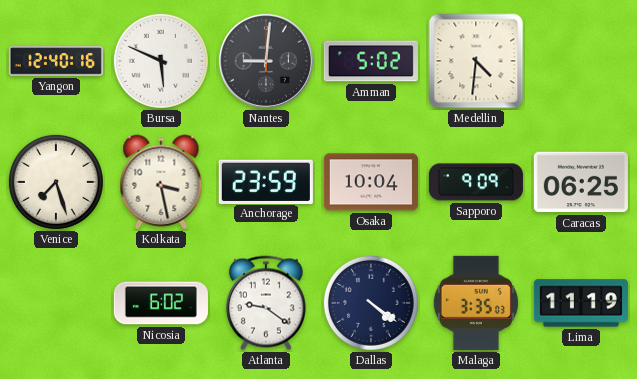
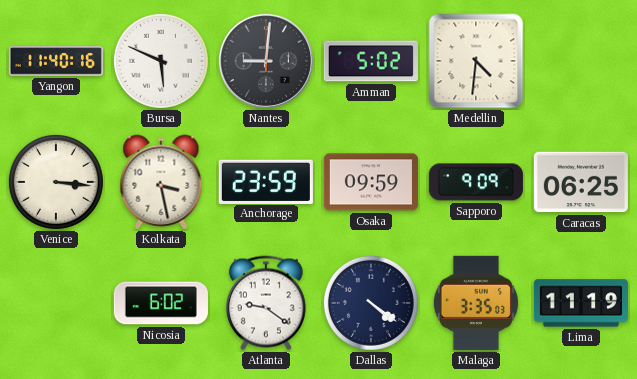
Yangon: 12:40 -> 11:40 (56, 61)
Venice: 7:27 -> 3:16 (56, 182)
Osaka: 10:04 -> 09:59 (371, 182)
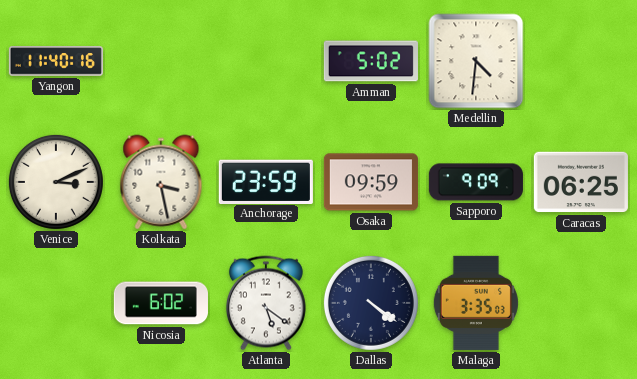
Bursa: 5:49 -> none (161, 61)
Nantes: 9:01 -> none (266, 61)
Venice: 3:16 -> 3:11 (56, 182)
Atlanta: 9:21 -> 5:21 (266, 303)
Lima: 11:19 -> none (581, 303)
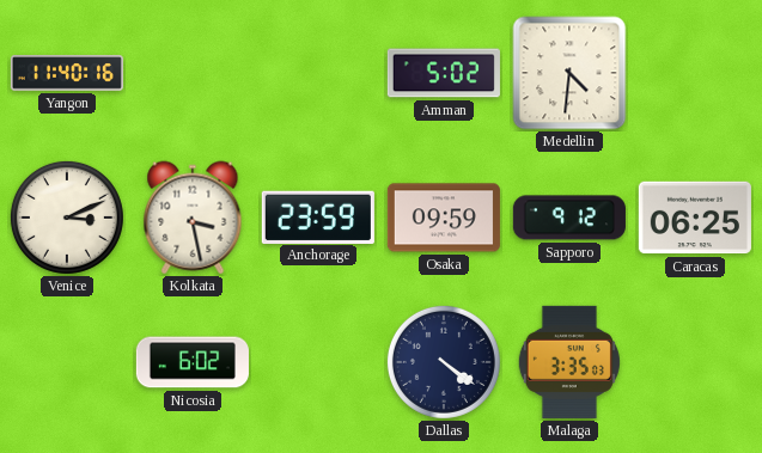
Sapporo: 9:09 -> 9:12 (569, 218)
Atlanta: 5:21 -> none (266, 303)
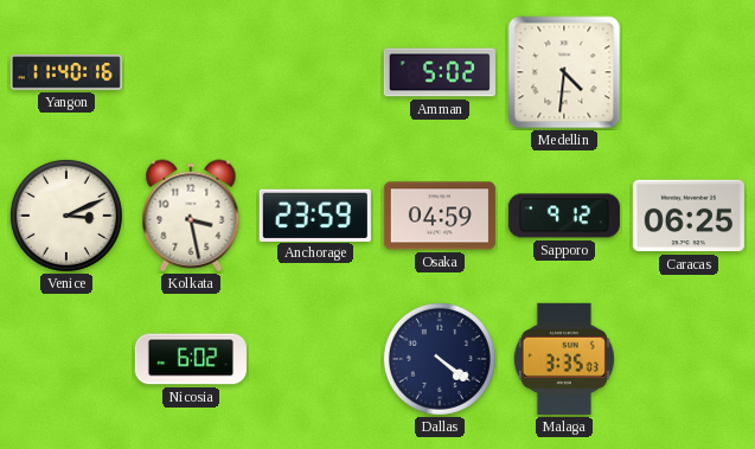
Osaka: 09:59 -> 04:59 (440, 216)
